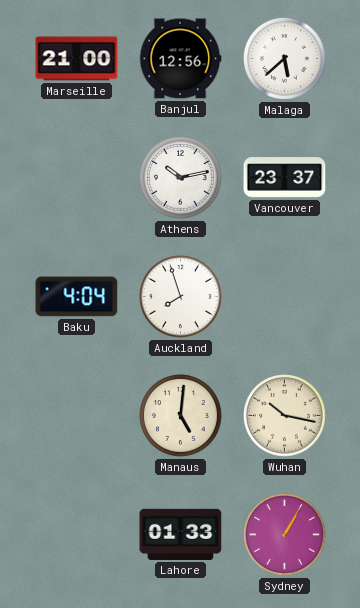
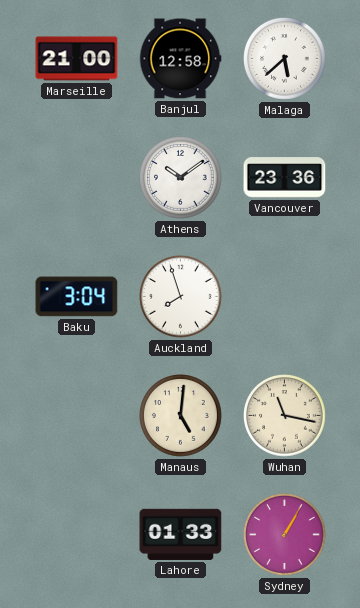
Banjul: 12:56 -> 12:58 (180, 59)
Athens: 10:13 -> 10:09 (181, 178)
Vancouver: 23:37 -> 23:36 (285, 178)
Baku: 4:04 -> 3:04 (77, 297)
Wuhan: 10:17 -> 11:17 (285, 416)
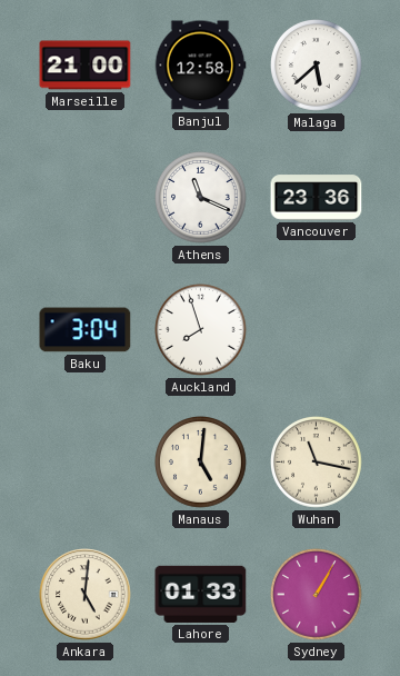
Athens: 10:09 -> 11:19 (201, 198)
Ankara: none -> 5:01 (86, 595)
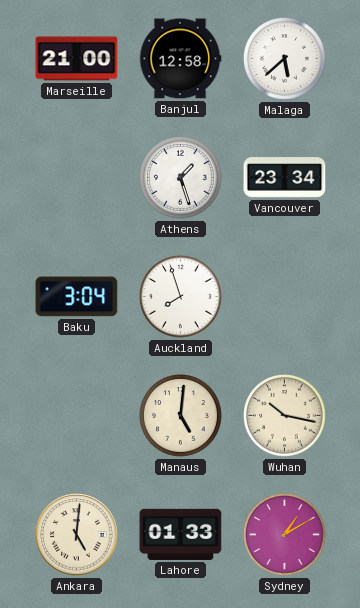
Athens: 11:19 -> 1:27 (181, 178)
Vancouver: 23:36 -> 23:34 (285, 178)
Wuhan: 11:17 -> 10:17 (285, 416)
Sydney: 1:05 -> 1:10 (285, 535)
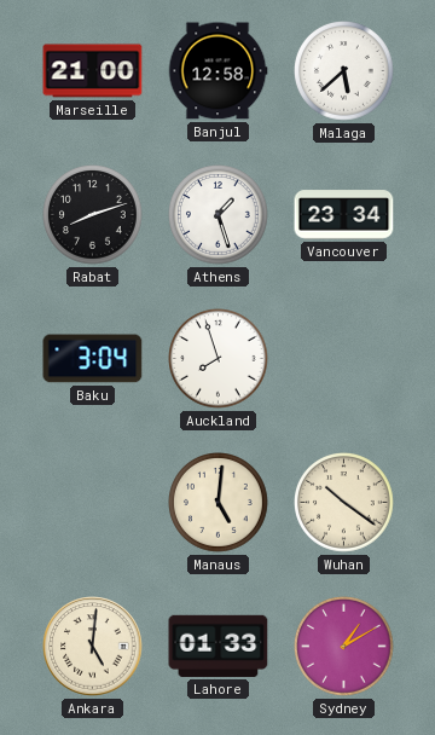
Rabat: none -> 8:12 (93, 215)
Wuhan: 10:17 -> 10:21 (344, 503)
